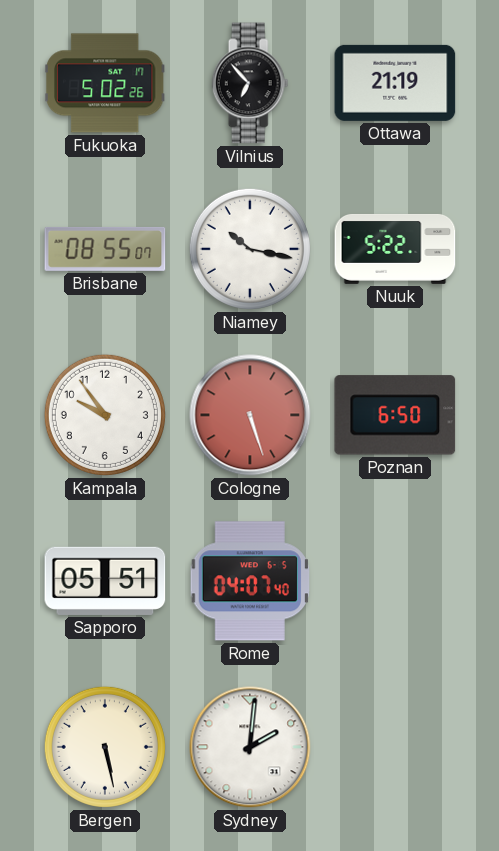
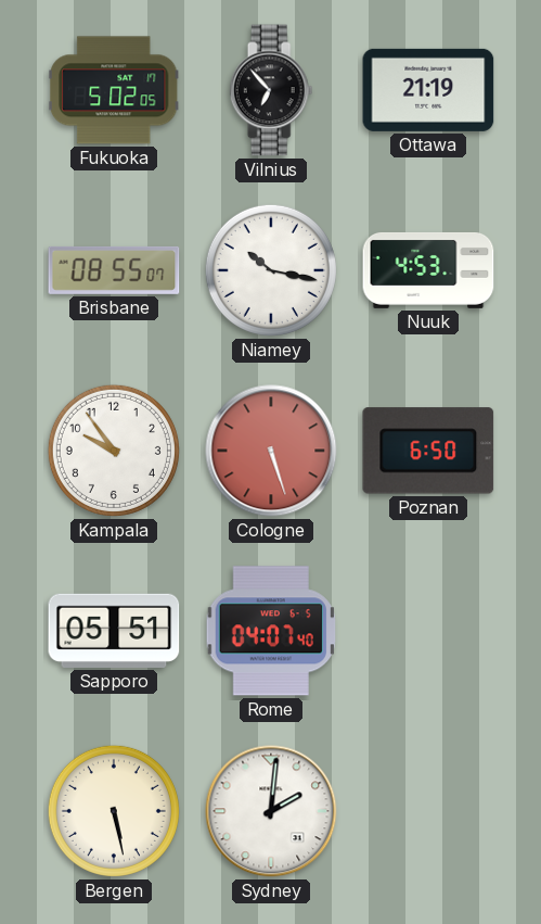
Fukuoka: 5:02:26 -> 5:02:05 (114, 90)
Nuuk: 5:22 -> 4:53 (428, 270)
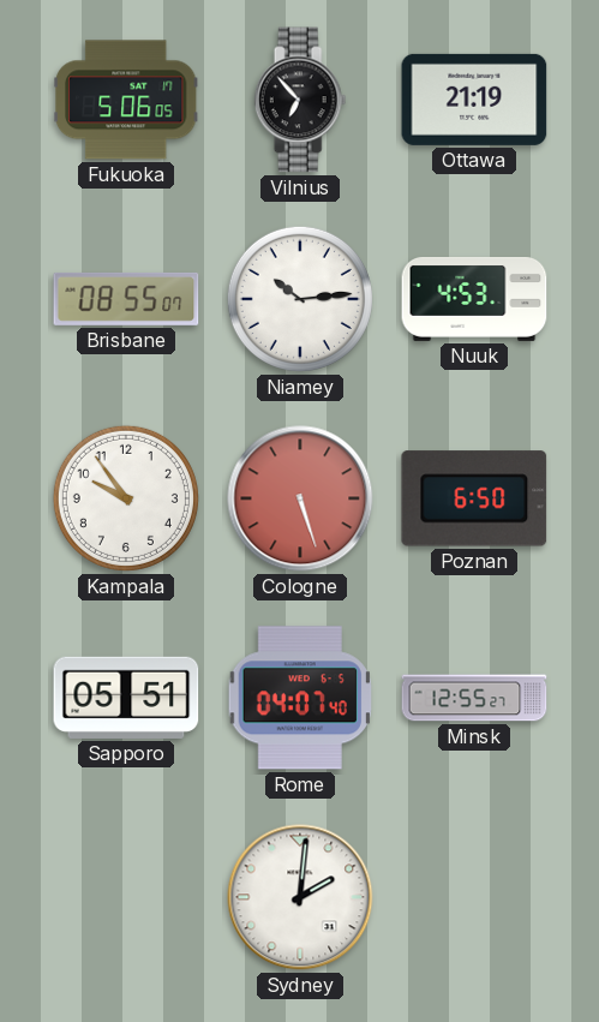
Fukuoka: 5:02 -> 5:06 (126, 100)
Niamey: 10:17 -> 10:14 (300, 299)
Minsk: none -> 12:55 (474, 698)
Bergen: 5:28 -> none (114, 811)
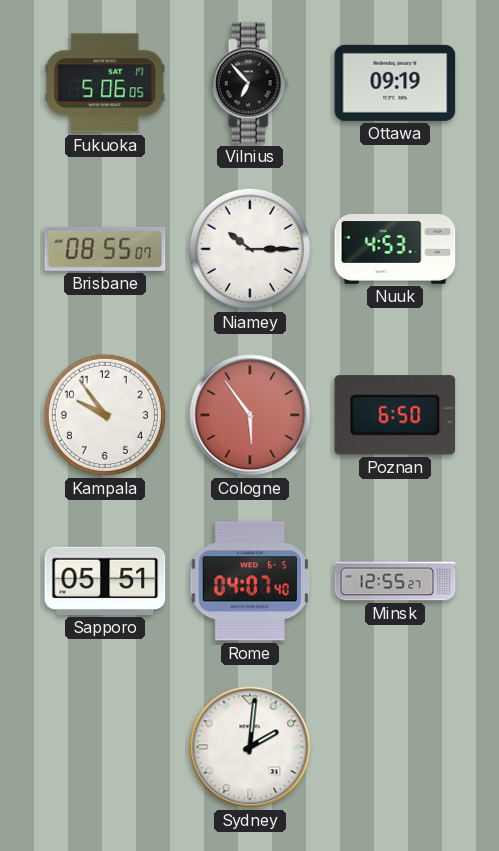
Ottawa: 21:19 -> 09:19 (395, 83)
Niamey: 10:14 -> 10:15 (250, 249)
Cologne: 5:27 -> 5:54 (250, 415)
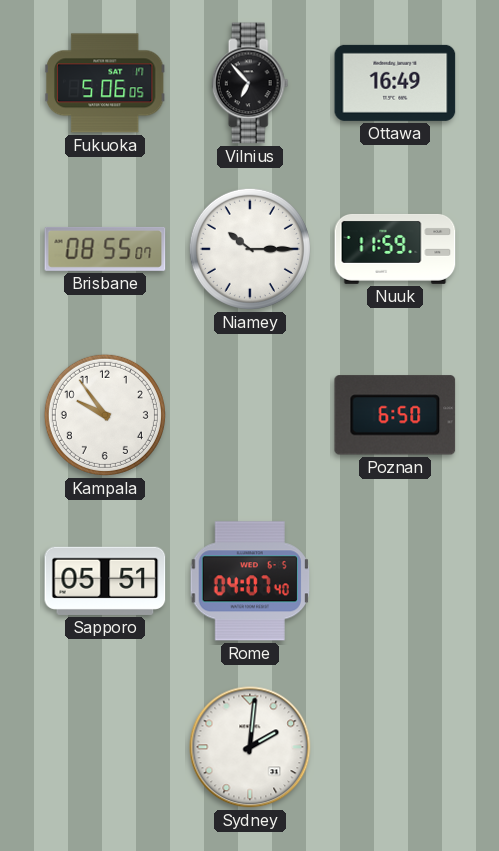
Ottawa: 09:19 -> 16:49 (395, 83)
Nuuk: 4:53 -> 11:59 (395, 249)
Cologne: 5:54 -> none (250, 415)
Minsk: 12:55 -> none (395, 581)
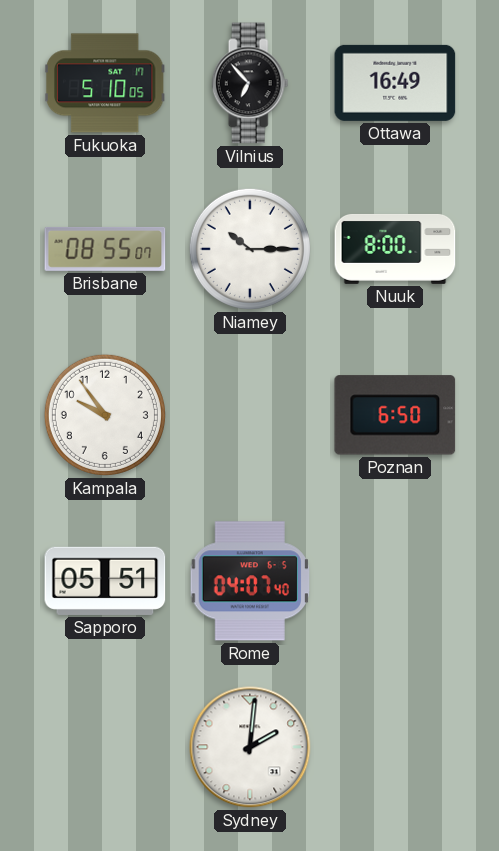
Fukuoka: 5:06 -> 5:10 (105, 83)
Nuuk: 11:59 -> 8:00 (395, 249)
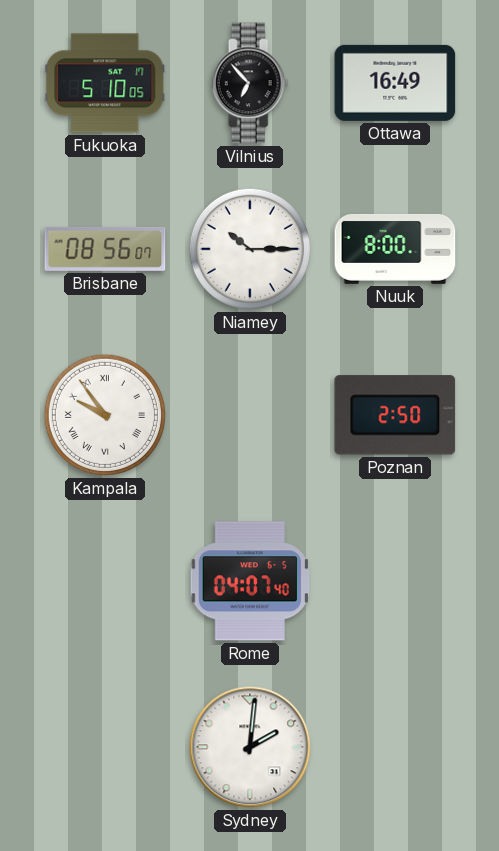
Brisbane: 08:55 -> 08:56 (105, 249)
Kampala numerals: Arabic -> Roman (105, 415)
Poznan: 6:50 -> 2:50 (395, 415)
Sapporo: 05:51 -> none (105, 581)
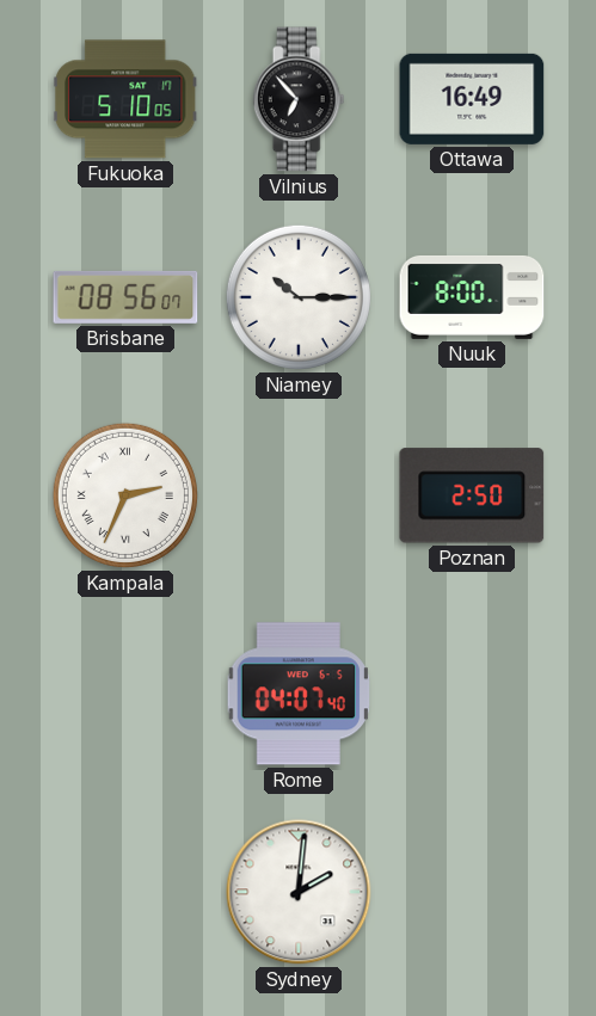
Kampala: 9:54 -> 2:34 (125, 495)
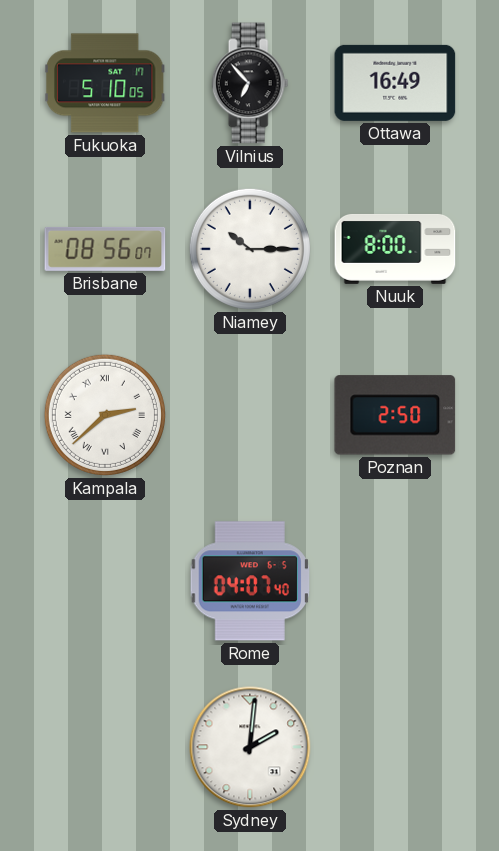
Kampala: 2:34 -> 2:38 (105, 415)
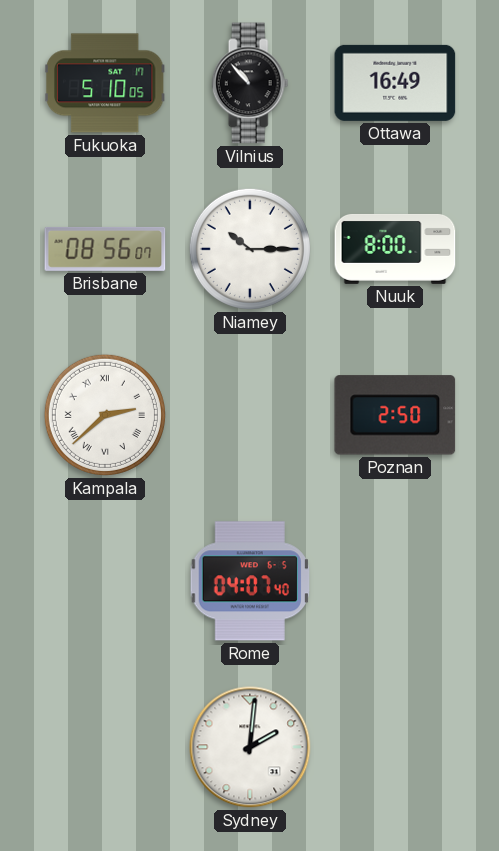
Vilnius: 6:53 -> 10:53 (250, 83)
